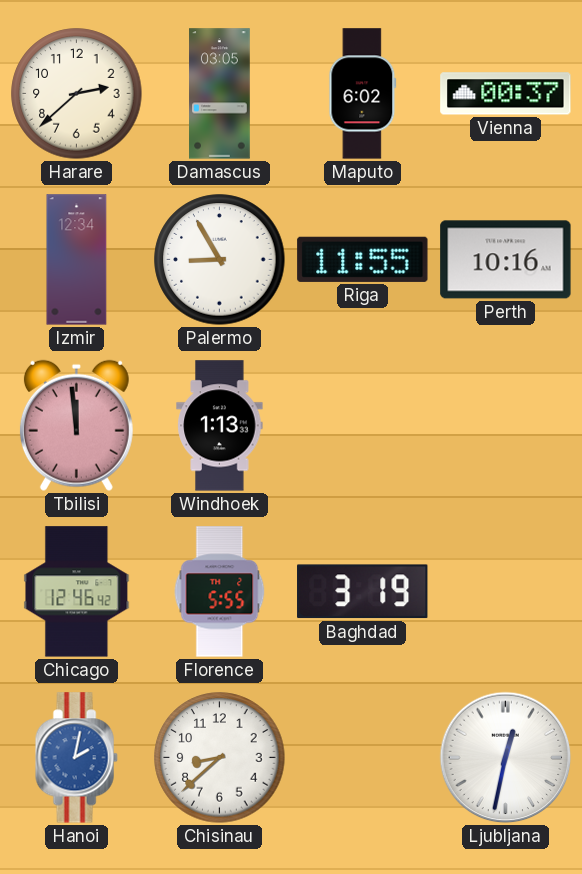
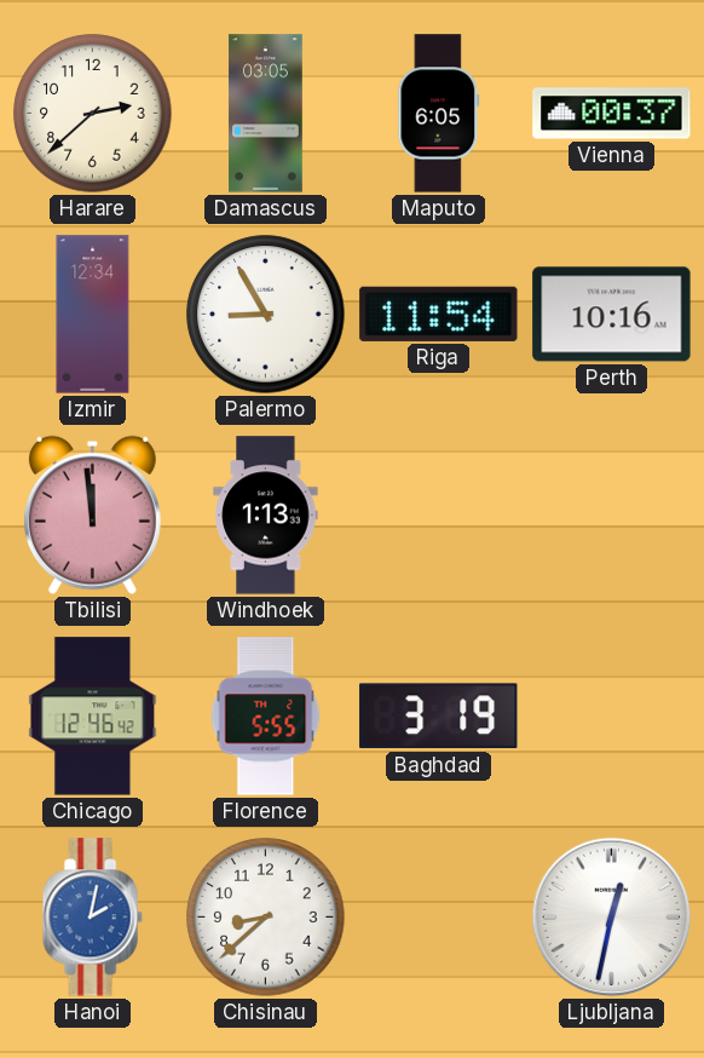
Maputo: 6:02 -> 6:05 (439, 114)
Riga: 11:55 -> 11:54 (439, 314)
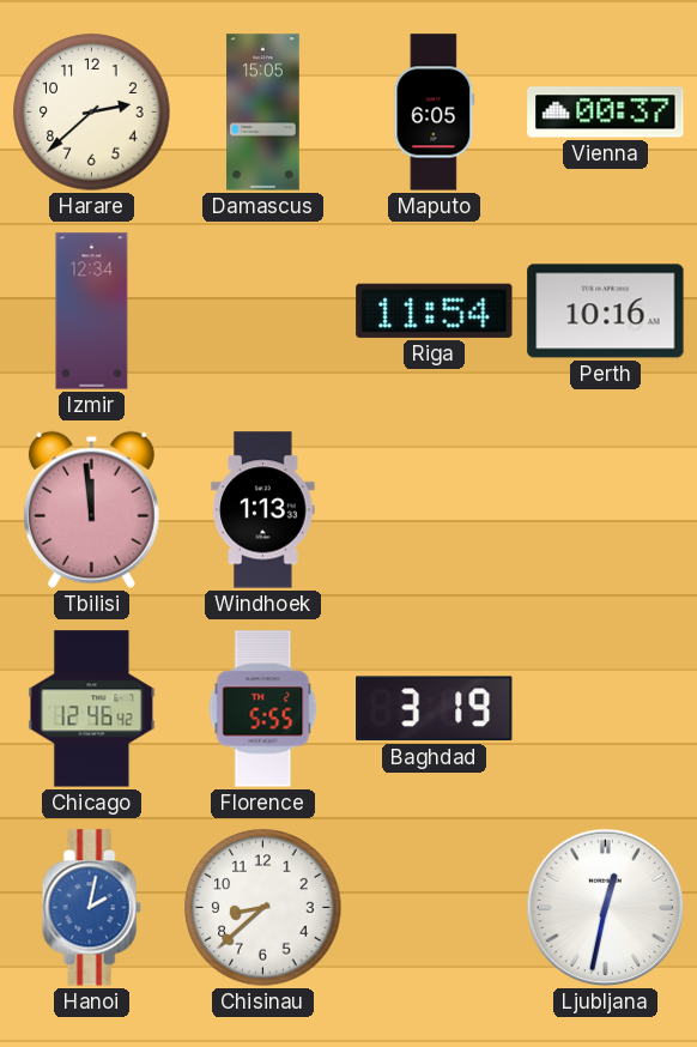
Damascus: 03:05 -> 15:05 (263, 113)
Palermo: 8:55 -> none (266, 315)
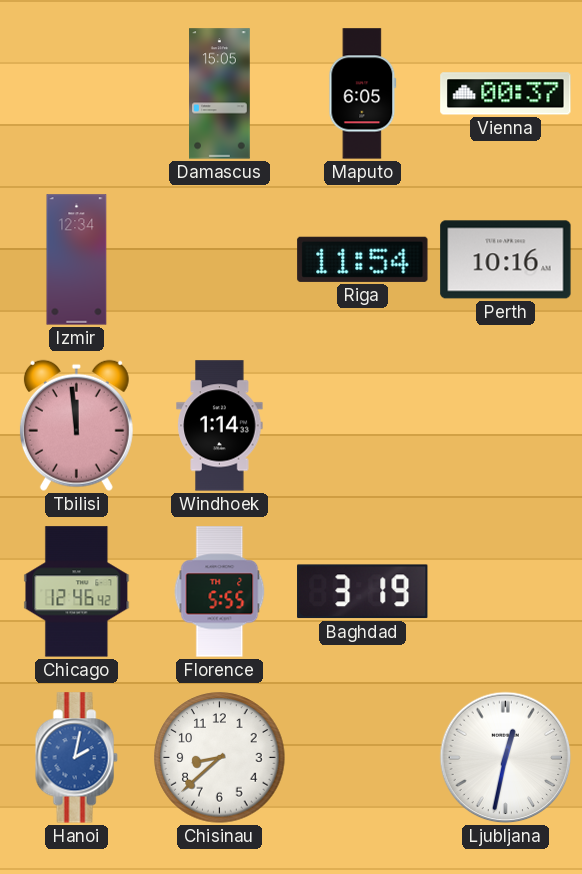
Harare: 2:38 -> none (92, 113)
Windhoek: 1:13 -> 1:14 (220, 426)
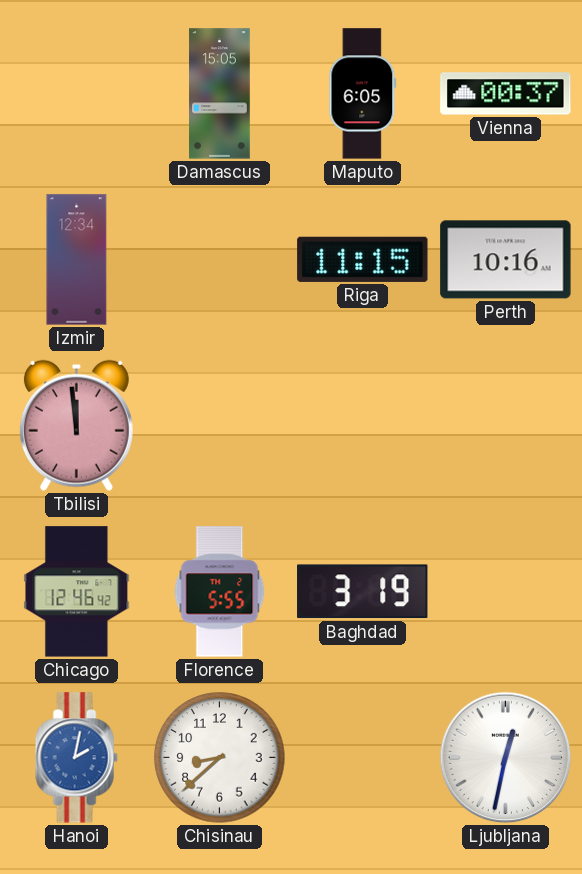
Riga: 11:54 -> 11:15 (363, 259)
Windhoek: 1:14 -> none (220, 426)
